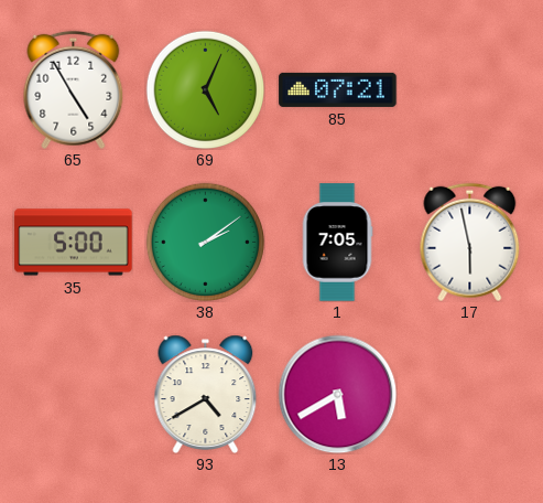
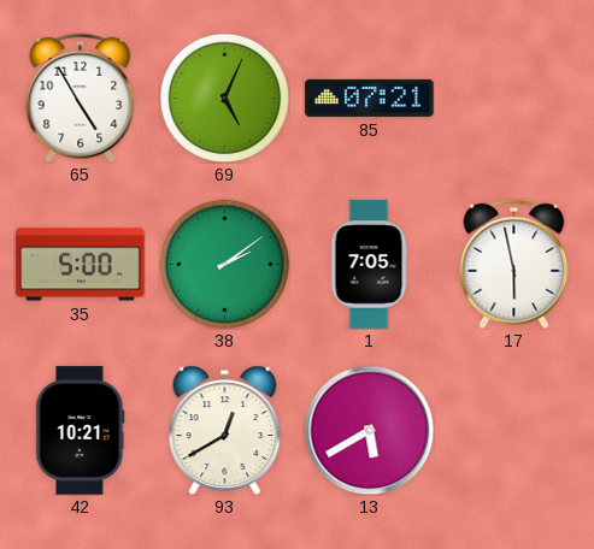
42: none -> 10:21 (81, 431)
93: 4:40 -> 12:40 (225, 430)
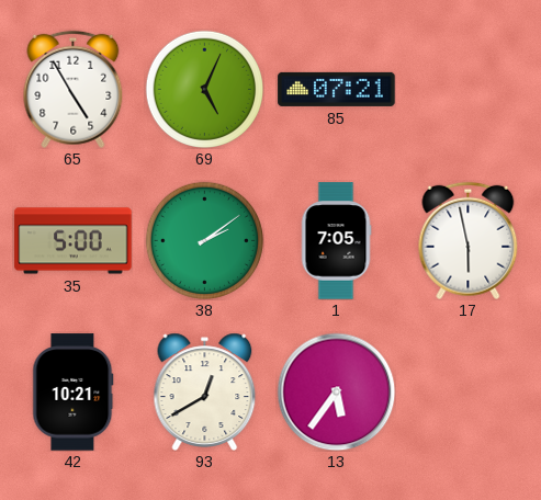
13: 5:40 -> 5:36 (336, 391)
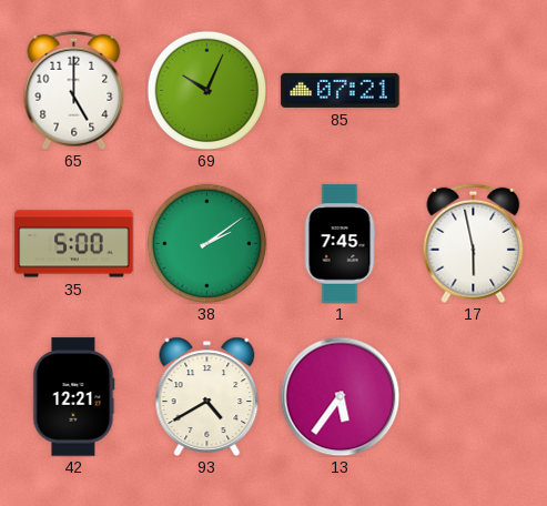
65: 4:55 -> 5:00 (74, 90)
69: 5:04 -> 10:04 (206, 90)
1: 7:05 -> 7:45 (340, 244)
42: 10:21 -> 12:21 (74, 397)
93: 12:40 -> 4:40 (207, 396)
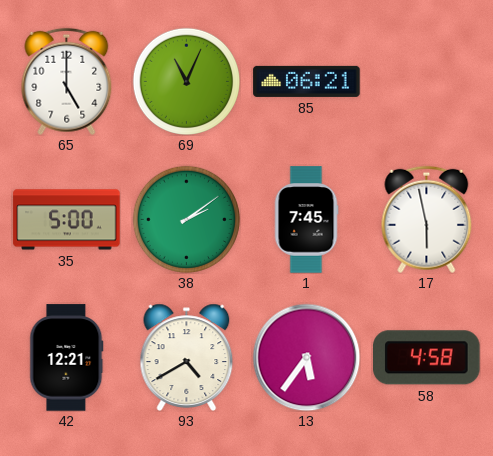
69: 10:04 -> 11:04 (186, 81)
85: 07:21 -> 06:21 (307, 81)
58: none -> 4:58 (427, 358)
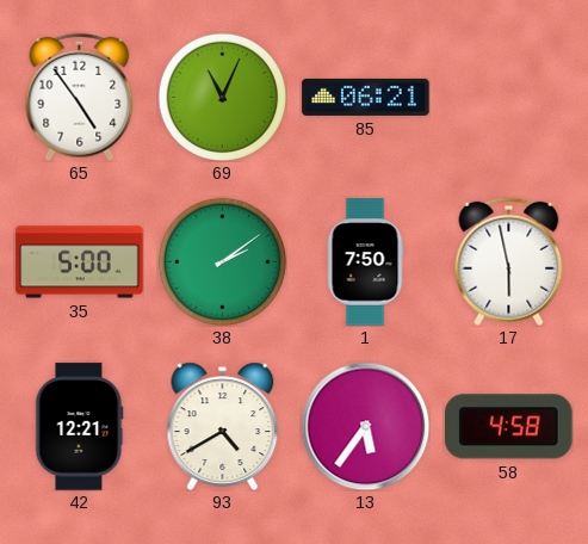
65: 5:00 -> 4:54 (80, 97)
1: 7:45 -> 7:50 (365, 262)
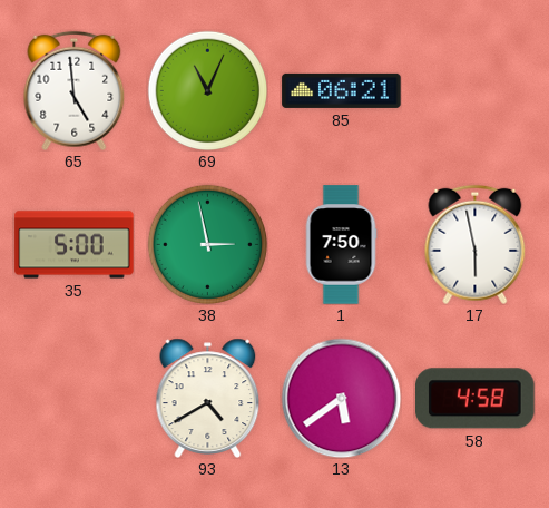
65: 4:54 -> 4:59 (75, 90)
38: 2:09 -> 2:58 (207, 244)
42: 12:21 -> none (80, 427)
13: 5:36 -> 5:39 (341, 398)
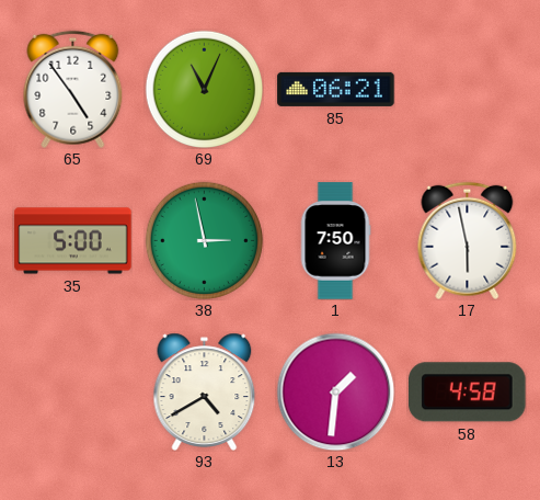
65: 4:59 -> 4:54 (73, 89)
13: 5:39 -> 1:31 (335, 391)
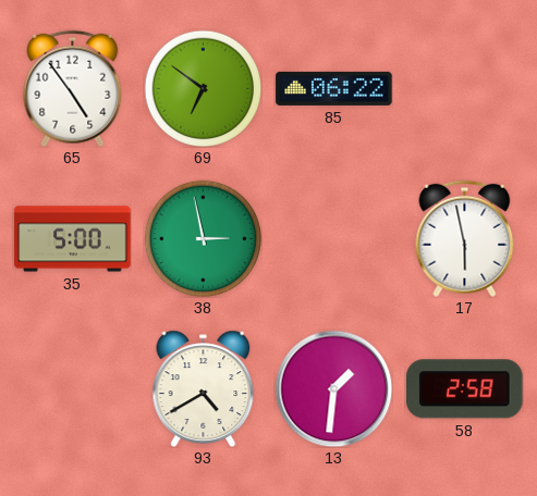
69: 11:04 -> 6:51 (203, 88)
85: 06:21 -> 06:22 (334, 88)
1: 7:50 -> none (335, 241)
58: 4:58 -> 2:58 (465, 389)
